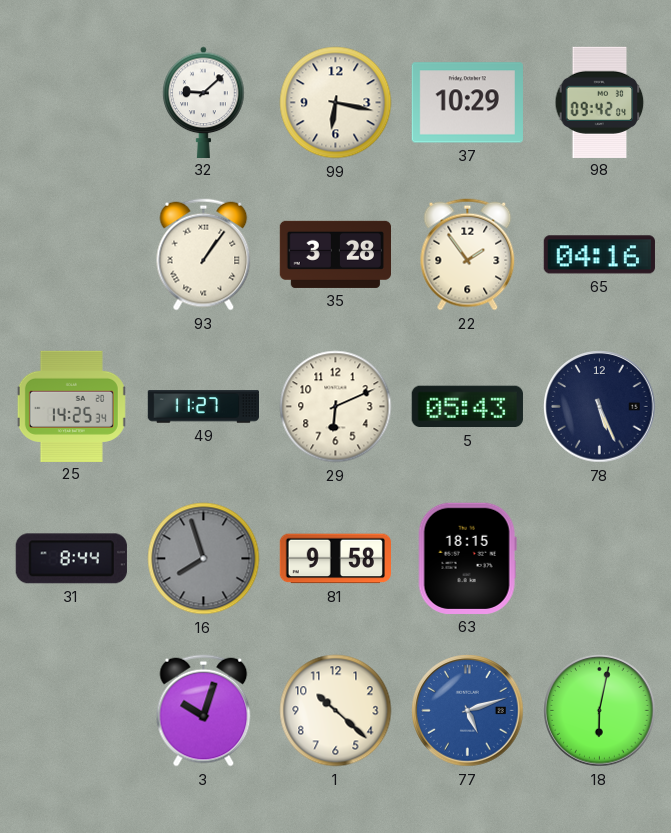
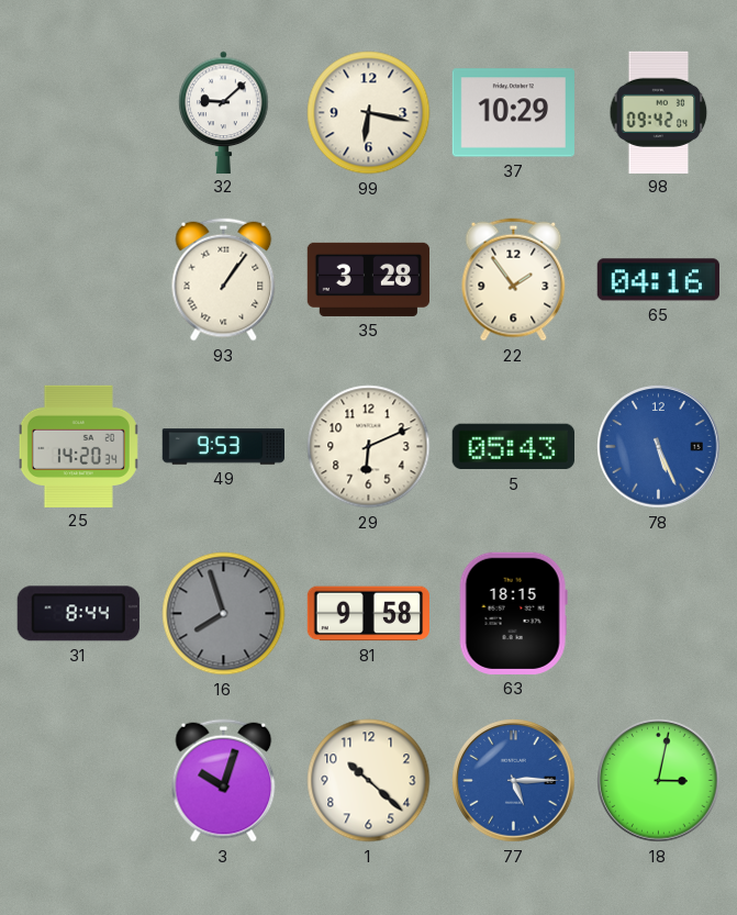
25: 14:25 -> 14:20 (78, 446)
49: 11:27 -> 9:53 (223, 447)
78 dial: navy -> blue (659, 447)
77: 5:12 -> 5:15 (514, 781)
18: 6:02 -> 3:02 (659, 781)
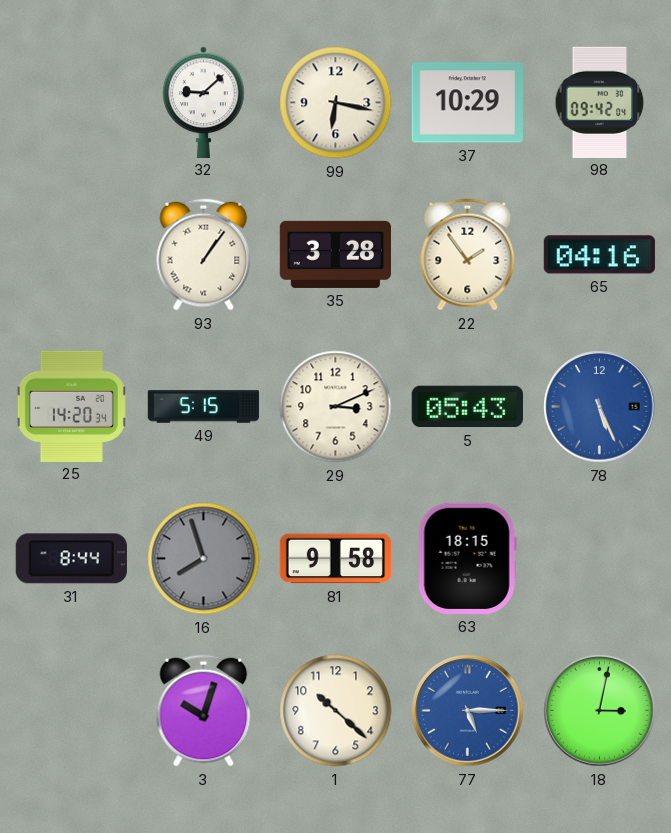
49: 9:53 -> 5:15 (203, 407)
29: 6:11 -> 3:11 (336, 407)
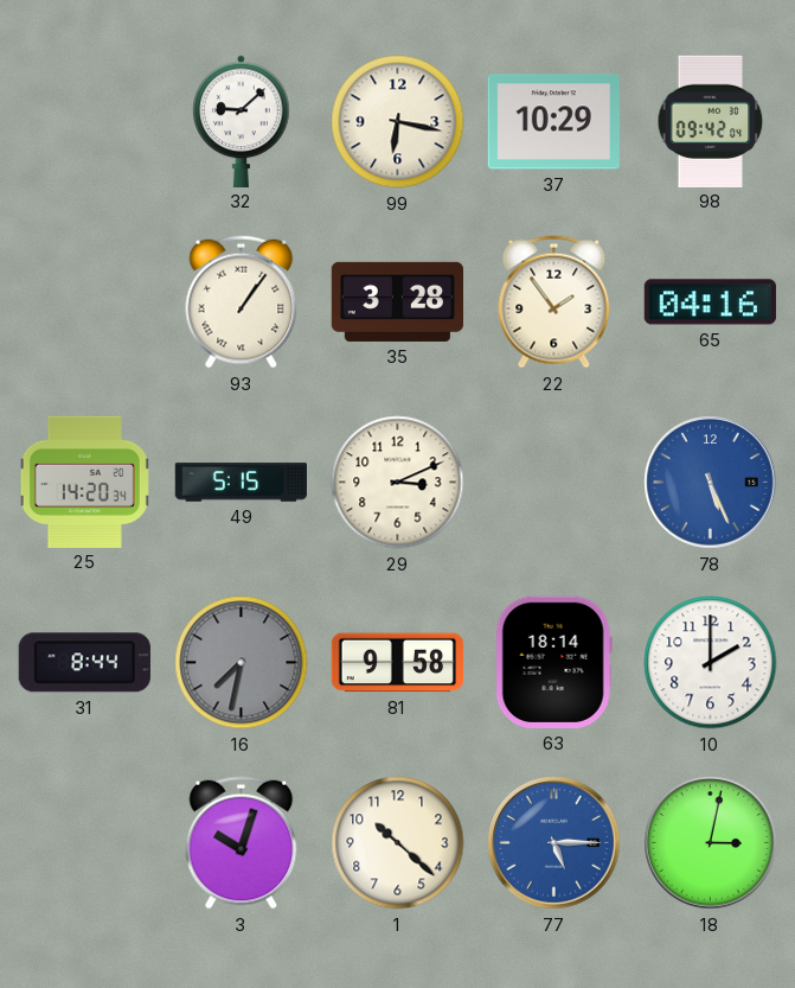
5: 05:43 -> none (467, 407)
16: 7:57 -> 7:32 (242, 663)
63: 18:15 -> 18:14 (553, 662)
10: none -> 2:00 (711, 663)
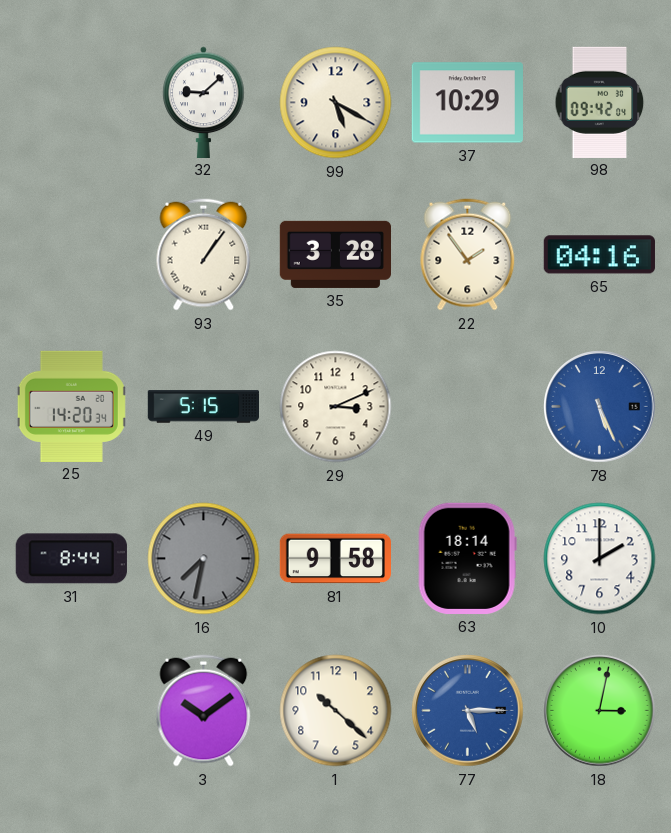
99: 6:17 -> 5:20 (336, 103)
3: 10:03 -> 10:09 (204, 711)
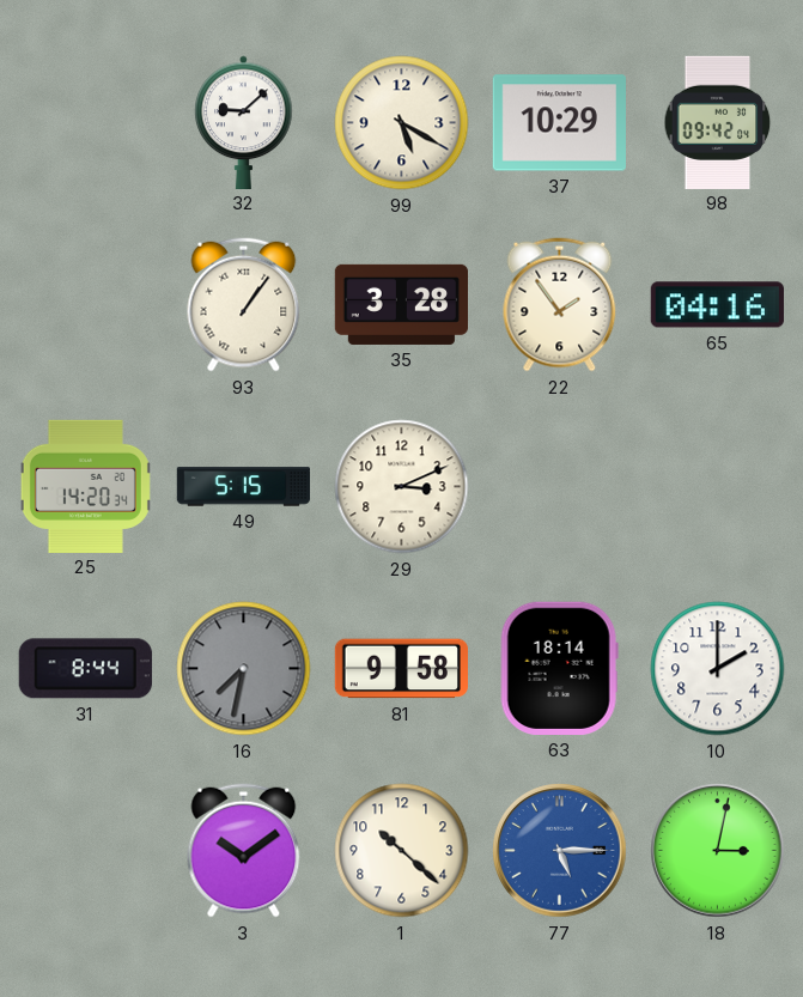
78: 5:26 -> none (600, 407)
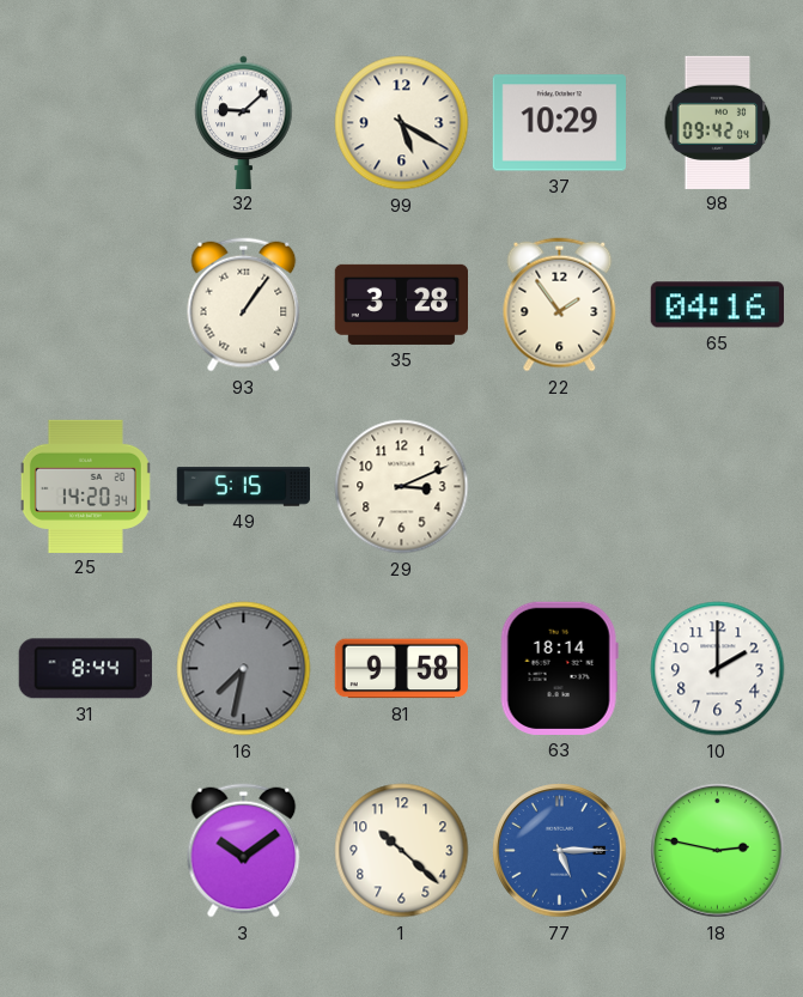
18: 3:02 -> 2:47 (718, 851)
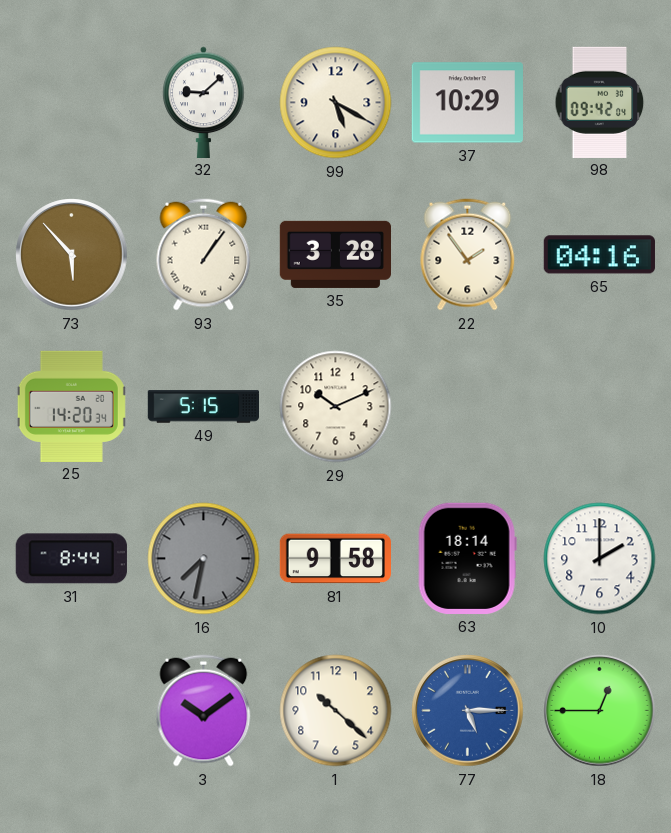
73: none -> 5:53 (72, 255)
29: 3:11 -> 10:11 (336, 407)
18: 2:47 -> 12:45 (600, 711)
